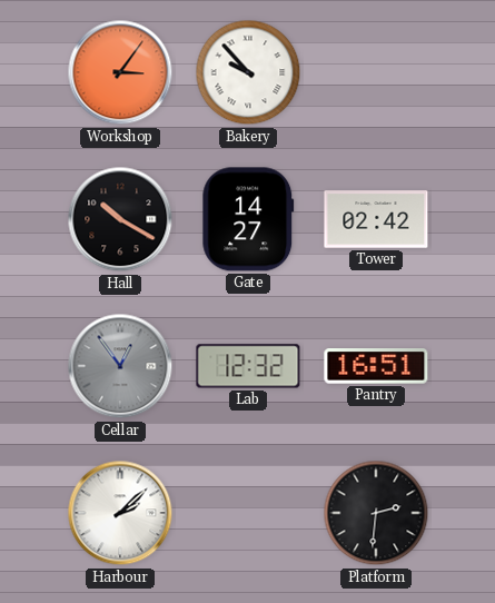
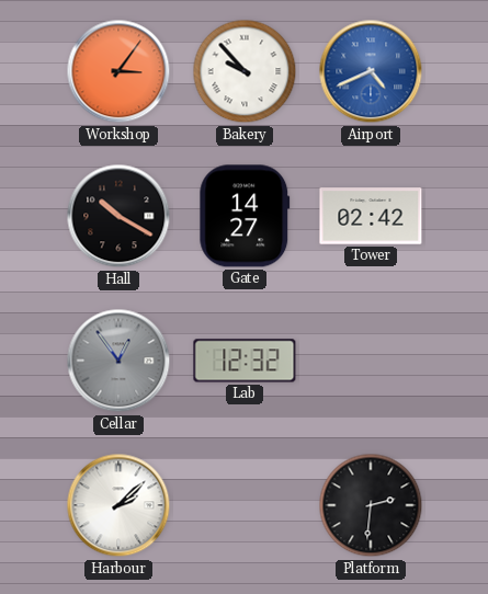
Airport: none -> 4:41 (371, 71)
Pantry: 16:51 -> none (376, 366)
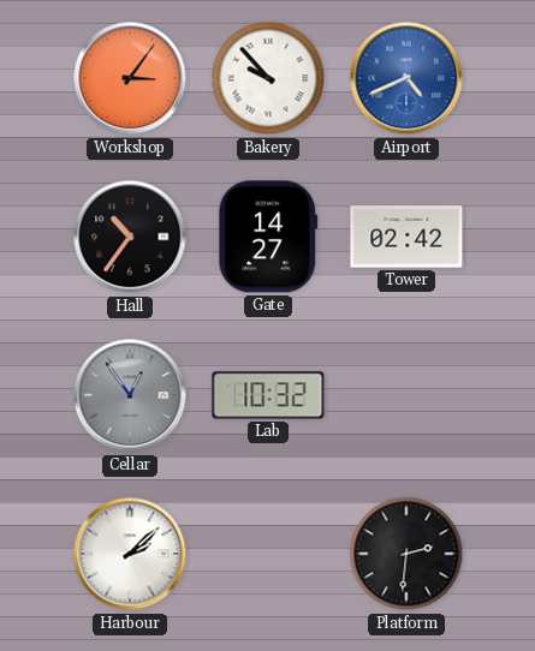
Hall: 10:20 -> 10:36 (130, 237)
Lab: 12:32 -> 10:32 (268, 395)
